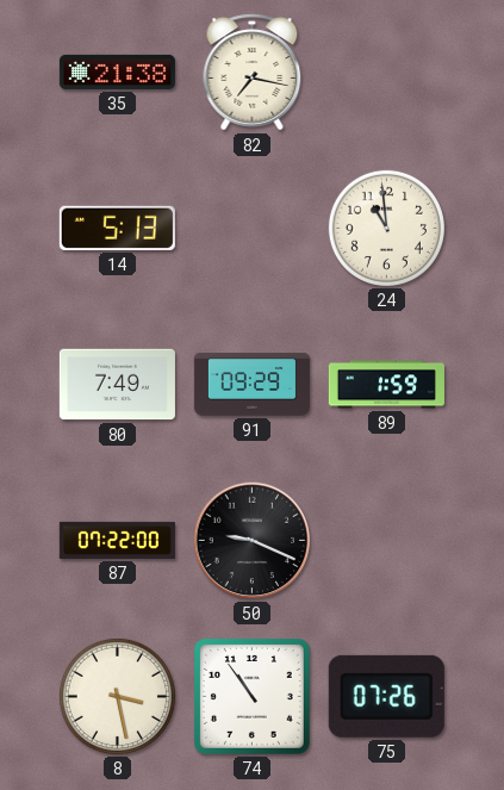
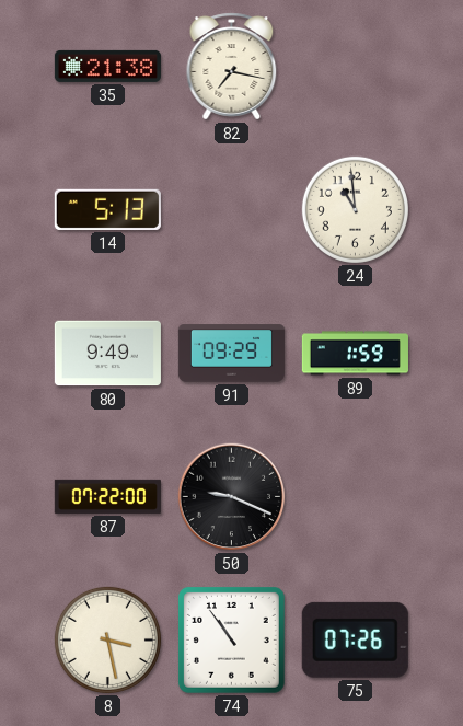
80: 7:49 -> 9:49 (107, 354)
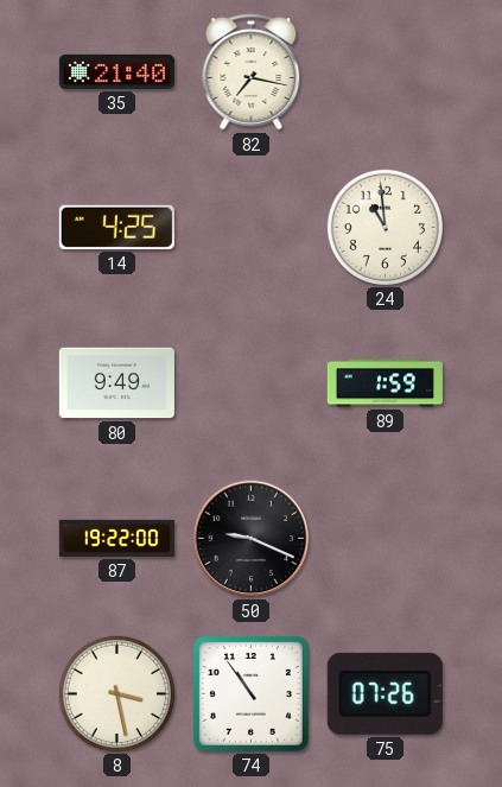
35: 21:38 -> 21:40 (116, 71)
14: 5:13 -> 4:25 (116, 227)
91: 09:29 -> none (231, 354)
87: 07:22 -> 19:22 (116, 538)
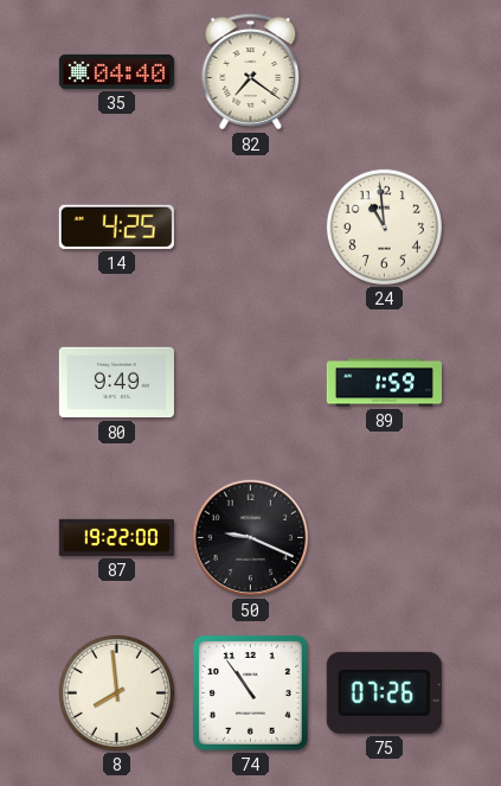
35: 21:40 -> 04:40 (116, 71)
82: 7:17 -> 7:21 (251, 72)
8: 3:28 -> 7:59 (116, 692)
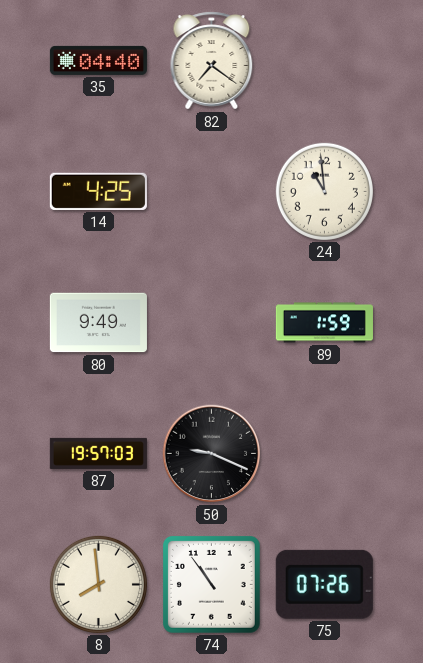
87: 19:22 -> 19:57 (98, 453)
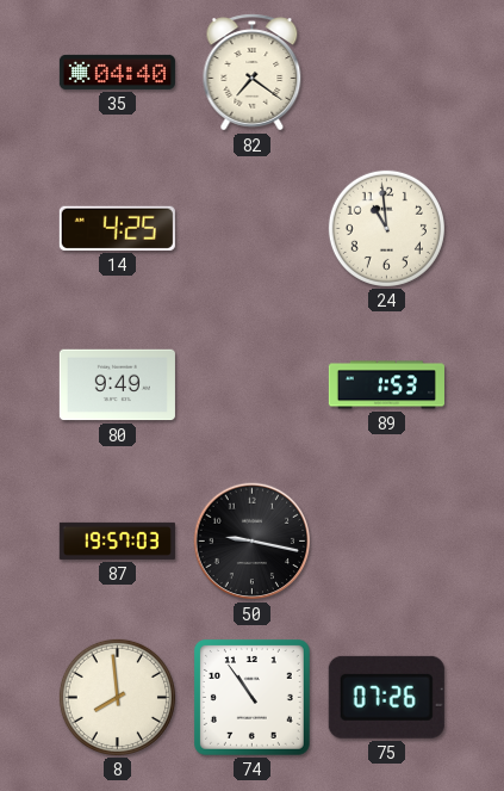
89: 1:59 -> 1:53 (386, 385)
50: 9:19 -> 9:17 (253, 542)
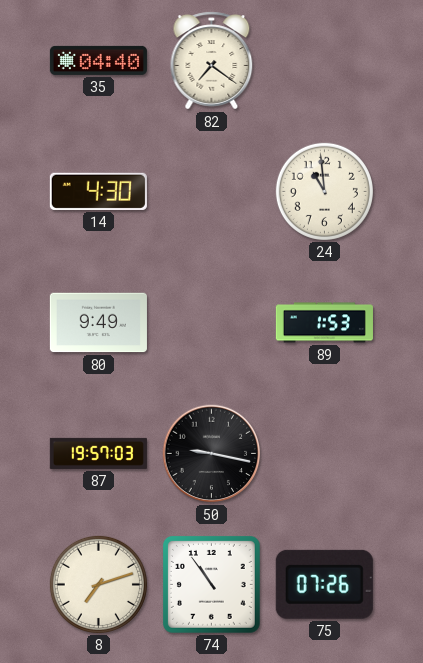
14: 4:25 -> 4:30 (98, 191)
8: 7:59 -> 7:12 (98, 584)
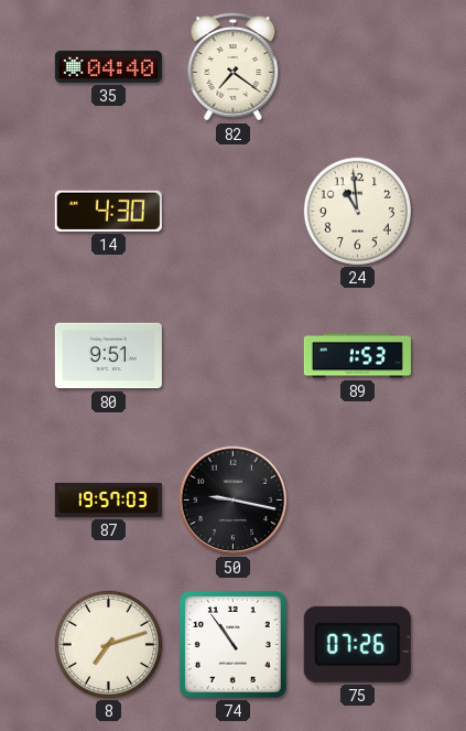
80: 9:49 -> 9:51 (108, 356)
